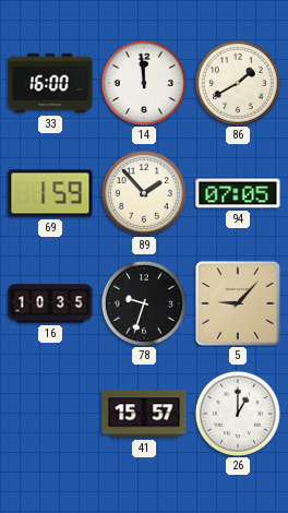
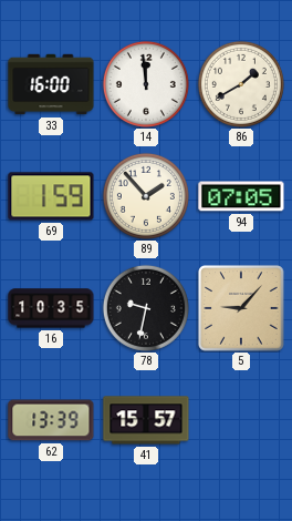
78: 9:33 -> 9:32 (146, 308)
62: none -> 13:39 (51, 420)
26: 1:00 -> none (238, 414)
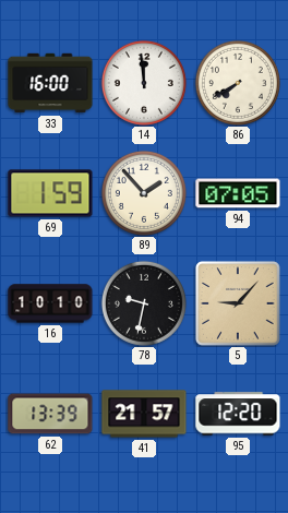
86: 1:40 -> 7:40 (238, 83)
16: 10:35 -> 10:10 (50, 303)
41: 15:57 -> 21:57 (144, 414)
95: none -> 12:20 (238, 414)
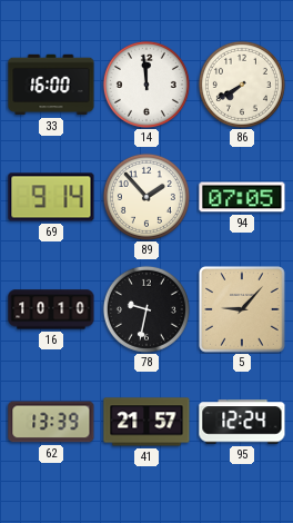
69: 1:59 -> 9:14 (51, 197)
95: 12:20 -> 12:24 (242, 422)
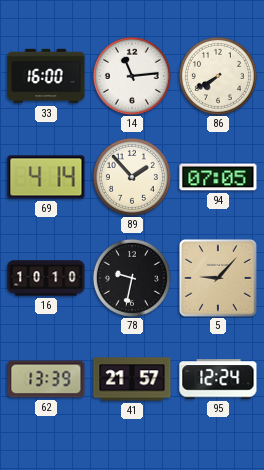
14: 11:59 -> 11:14 (132, 76)
69: 9:14 -> 4:14 (46, 177)
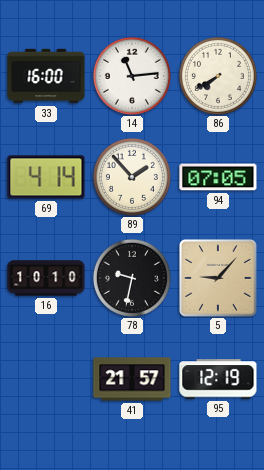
62: 13:39 -> none (46, 379)
95: 12:24 -> 12:19 (218, 379)
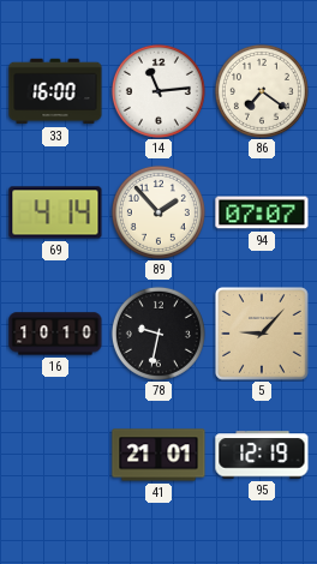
86: 7:40 -> 7:21 (262, 91)
94: 07:05 -> 07:07 (262, 212)
41: 21:57 -> 21:01 (158, 455)
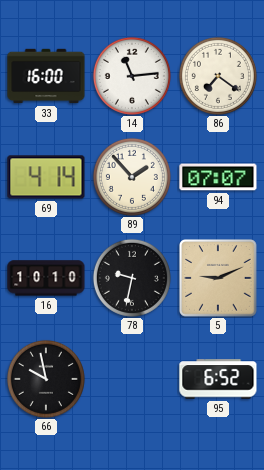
5: 9:07 -> 9:11 (219, 279)
66: none -> 9:58 (46, 379)
41: 21:01 -> none (158, 455)
95: 12:19 -> 6:52 (218, 379)
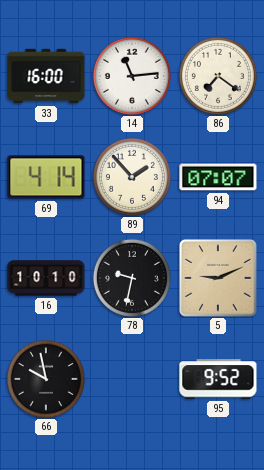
95: 6:52 -> 9:52 (218, 379)
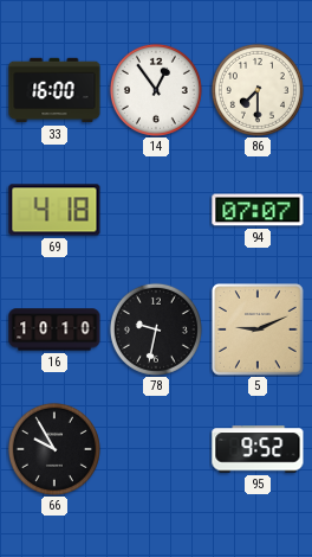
14: 11:14 -> 12:54 (156, 90)
86: 7:21 -> 7:30 (258, 90)
69: 4:14 -> 4:18 (54, 210)
89: 1:53 -> none (132, 177)
66: 9:58 -> 9:55 (54, 449)
